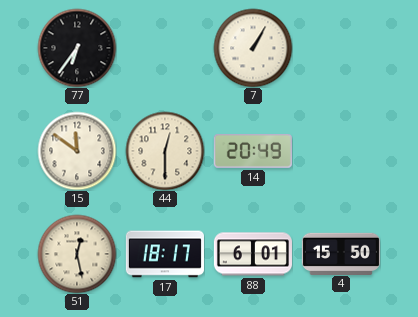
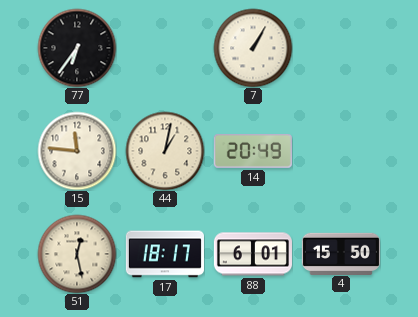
15: 11:51 -> 11:46 (77, 151)
44: 12:30 -> 1:02 (165, 151)
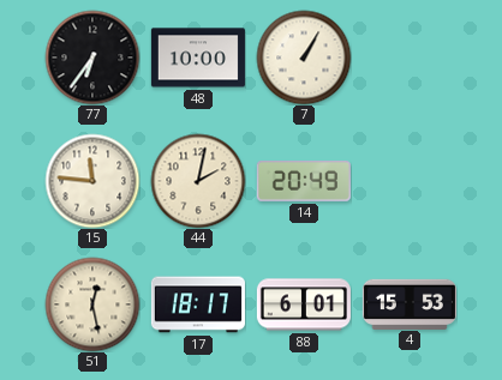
48: none -> 10:00 (198, 58)
44: 1:02 -> 2:02 (198, 181)
4: 15:50 -> 15:53 (410, 303)
